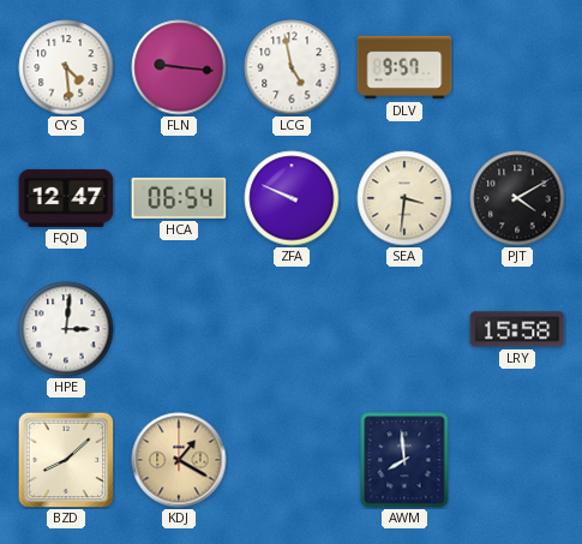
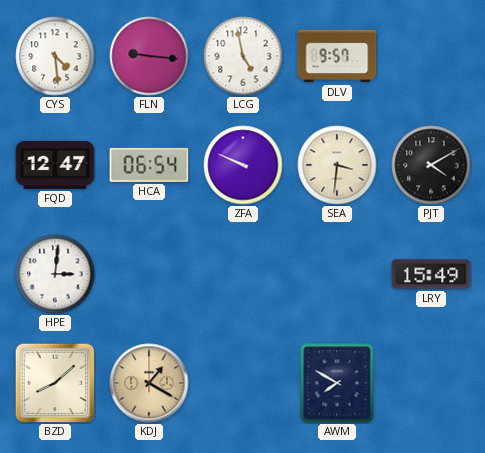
LRY: 15:58 -> 15:49 (431, 274)
AWM: 7:59 -> 7:50 (337, 383)
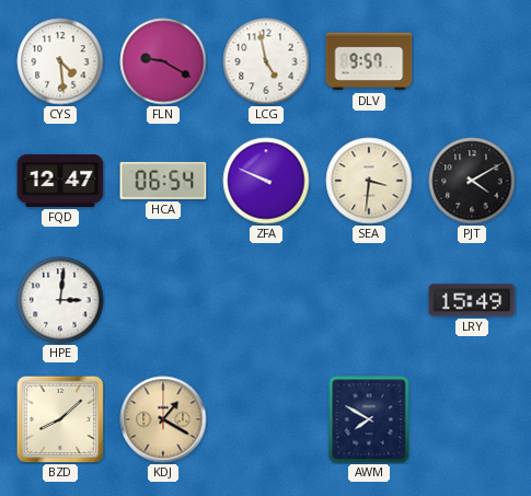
FLN: 9:16 -> 9:20 (163, 61)
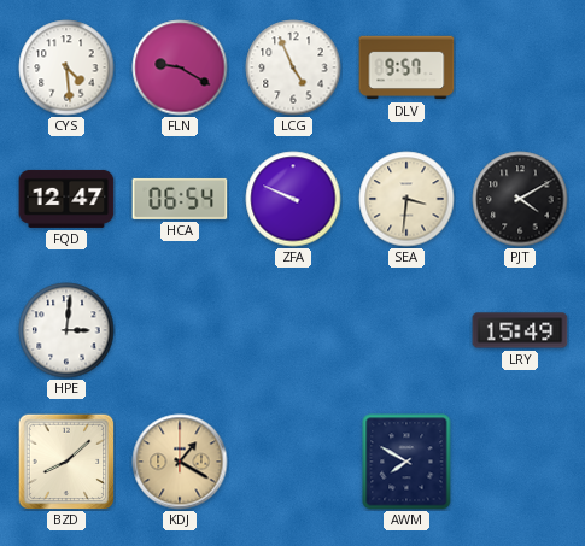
LCG: 4:58 -> 4:56 (293, 67)
